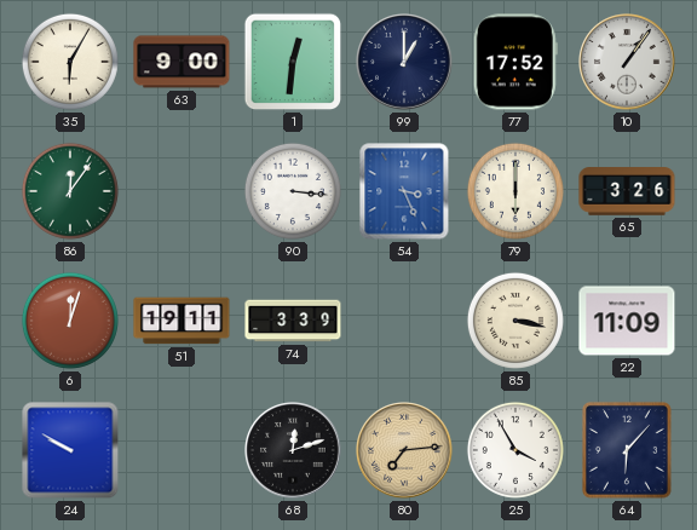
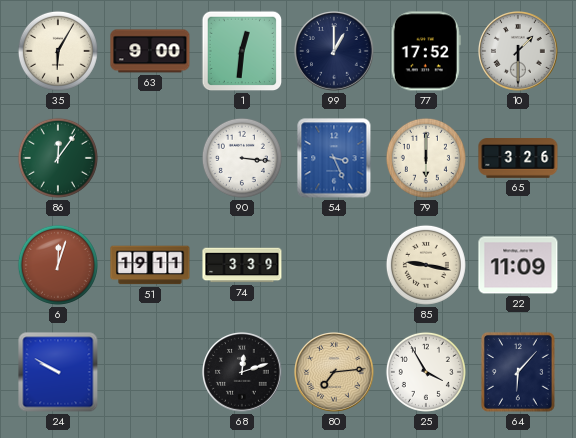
10: 1:06 -> 1:30 (519, 52)
85: 3:17 -> 9:17 (426, 265)
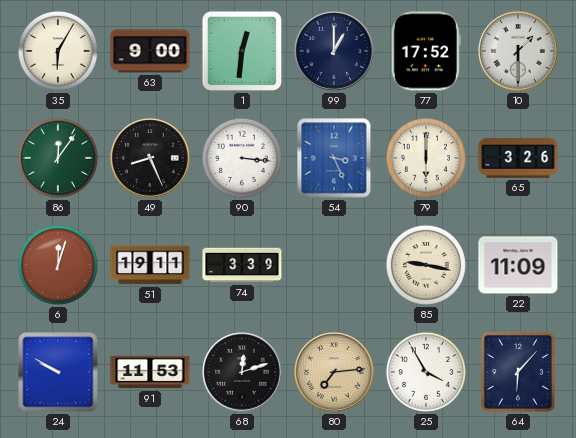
49: none -> 8:26 (151, 159)
91: none -> 11:53 (150, 372)
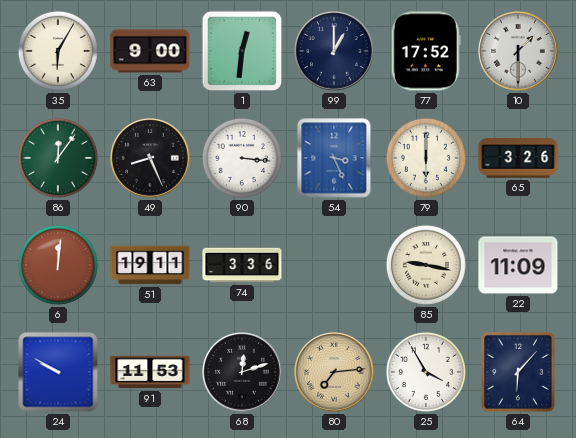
6: 12:03 -> 12:01 (58, 265)
74: 3:39 -> 3:36 (242, 265)
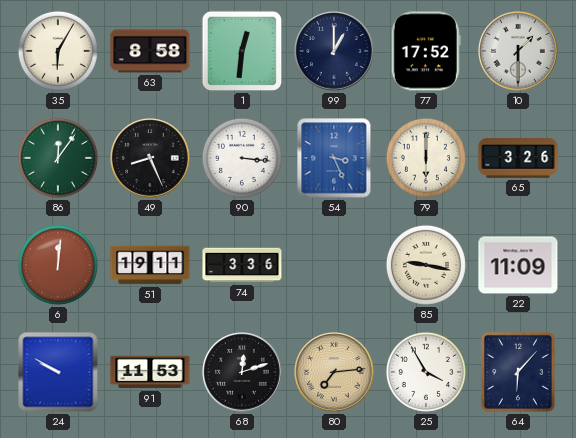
63: 9:00 -> 8:58 (150, 51)
